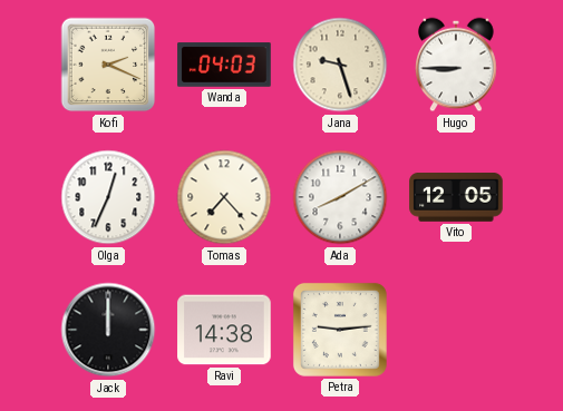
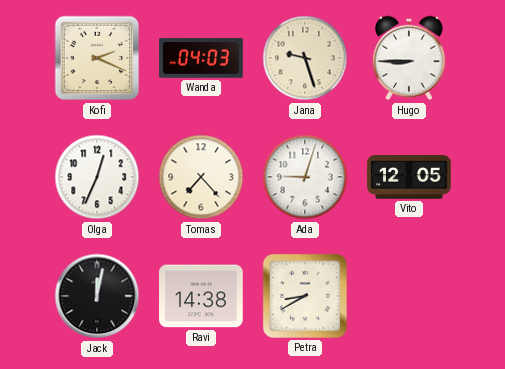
Ada: 8:10 -> 9:03 (305, 177)
Jack: 12:00 -> 12:02 (97, 296)
Petra: 9:14 -> 8:40 (305, 296)
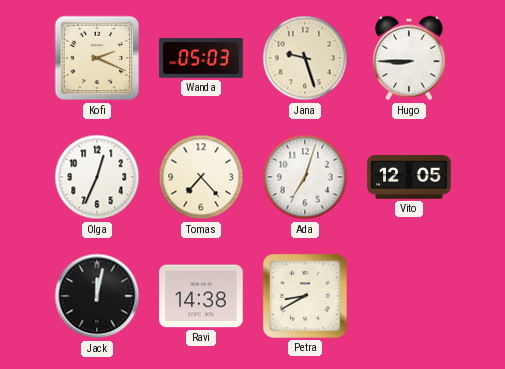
Wanda: 04:03 -> 05:03 (201, 58)
Ada: 9:03 -> 7:03 (305, 177)
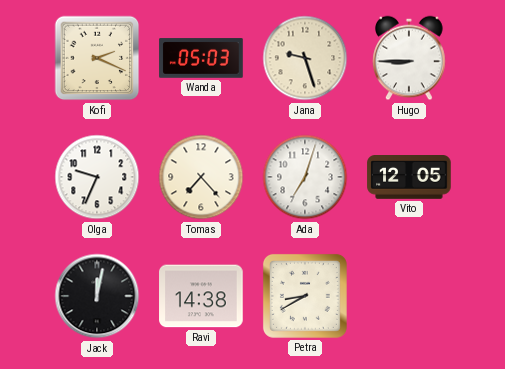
Olga: 12:34 -> 9:34 (97, 177)
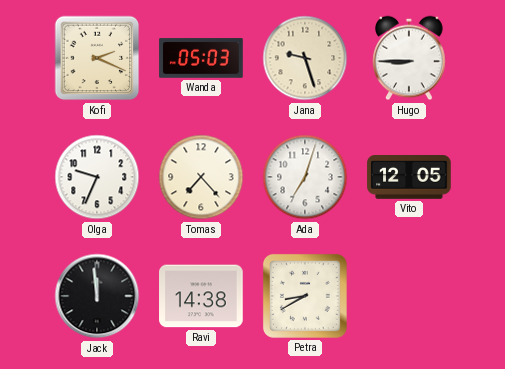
Jack: 12:02 -> 11:59 (97, 296)
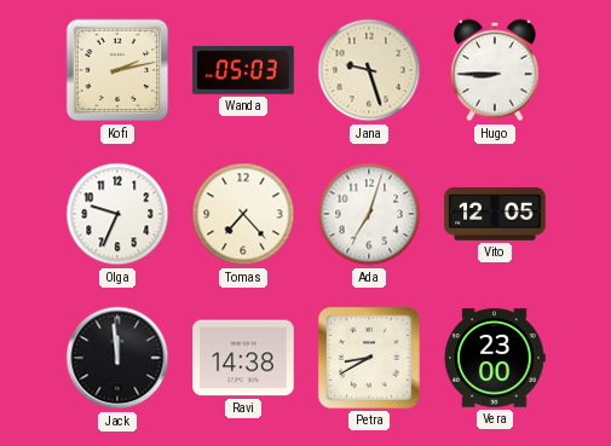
Kofi: 2:19 -> 2:13 (117, 70)
Vera: none -> 23:00 (495, 358)
